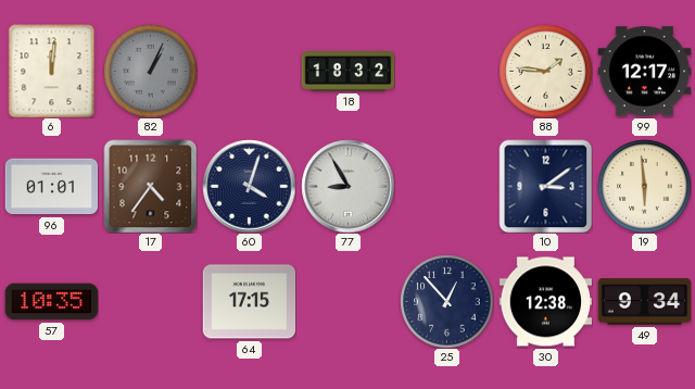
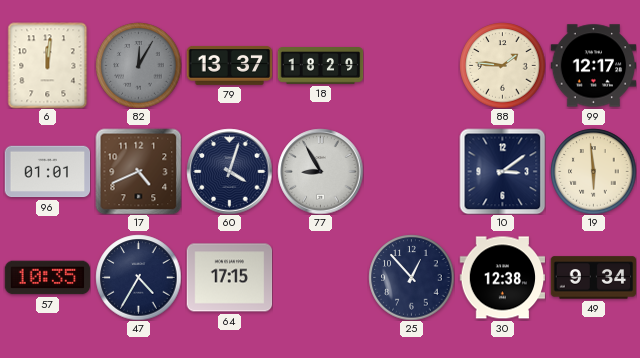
82: 1:04 -> 12:05 (138, 65)
79: none -> 13:37 (229, 65)
18: 18:32 -> 18:29 (320, 66)
17: 4:36 -> 4:41 (138, 171)
47: none -> 4:35 (138, 277)
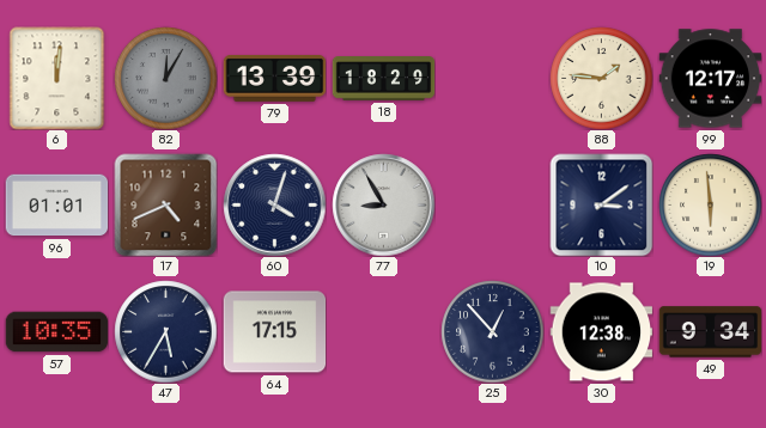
79: 13:37 -> 13:39 (274, 78)
47: 4:35 -> 5:35 (165, 331)
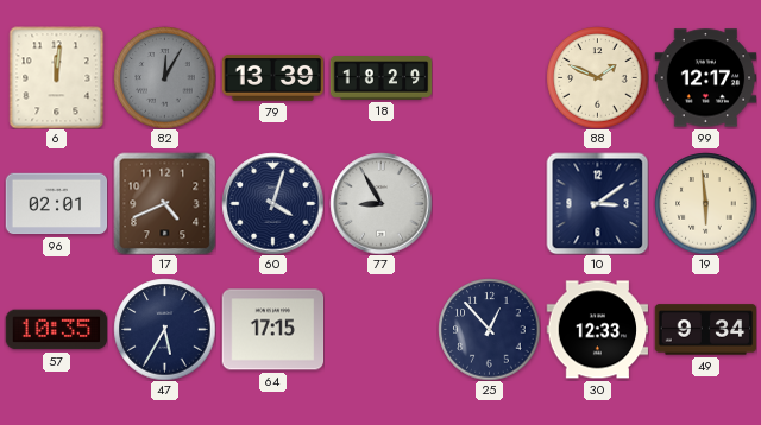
88: 1:46 -> 1:49 (597, 77)
96: 01:01 -> 02:01 (56, 204)
30: 12:38 -> 12:33 (597, 330)
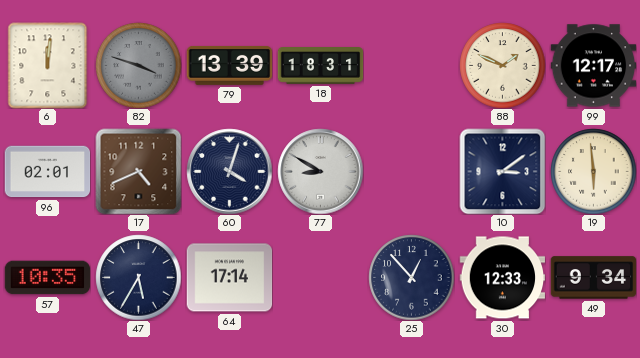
82: 12:05 -> 3:48 (138, 65)
18: 18:29 -> 18:31 (320, 66)
77: 8:55 -> 8:50 (320, 171)
64: 17:15 -> 17:14 (229, 278)
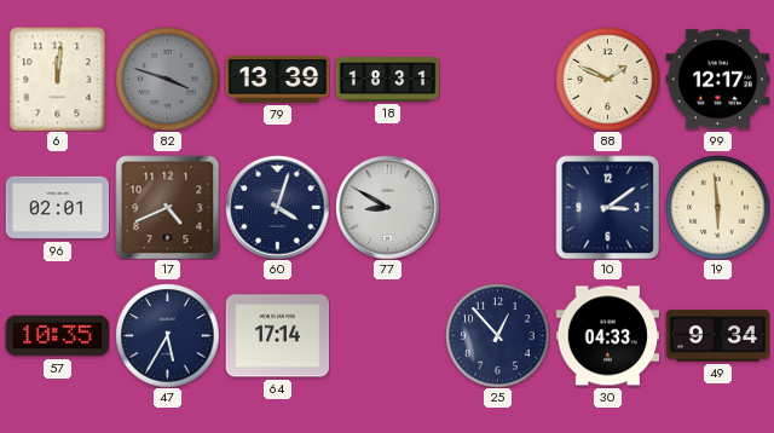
30: 12:33 -> 04:33 (607, 336)
